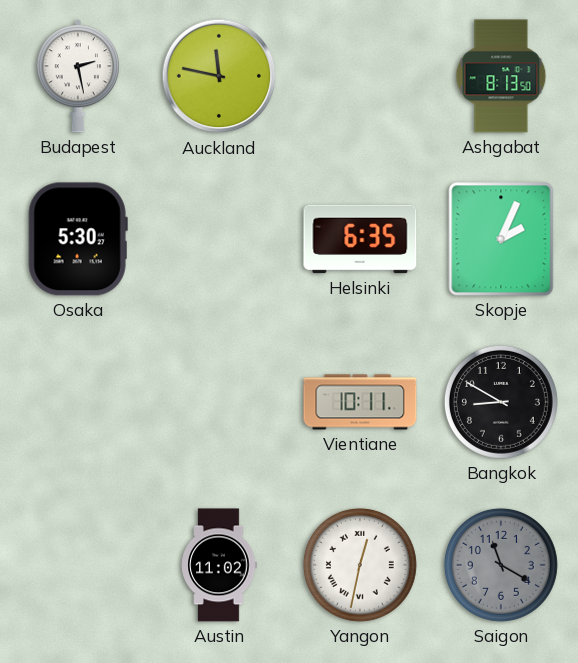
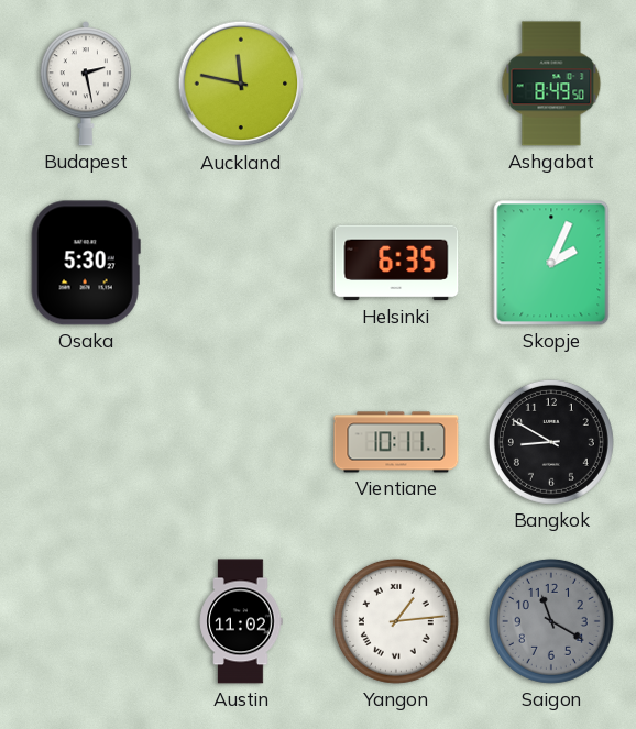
Ashgabat: 8:13 -> 8:49 (551, 84)
Yangon: 12:32 -> 1:14 (396, 621)
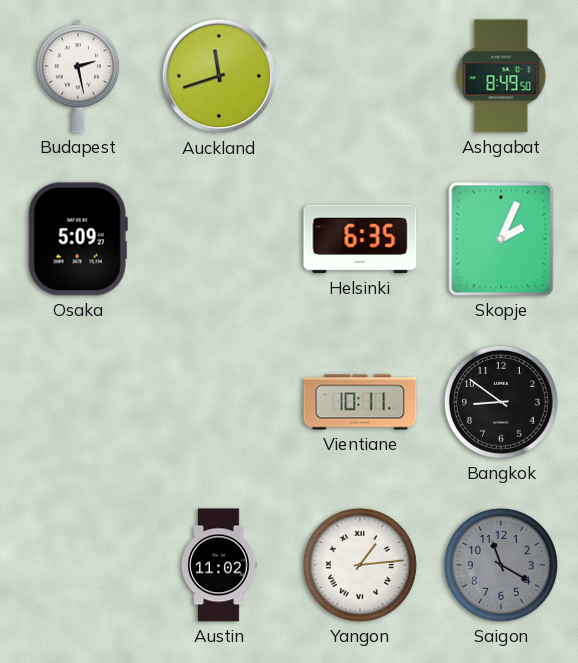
Auckland: 11:47 -> 11:42 (219, 76)
Osaka: 5:30 -> 5:09 (78, 239)
Bangkok: 8:50 -> 8:51 (501, 402)
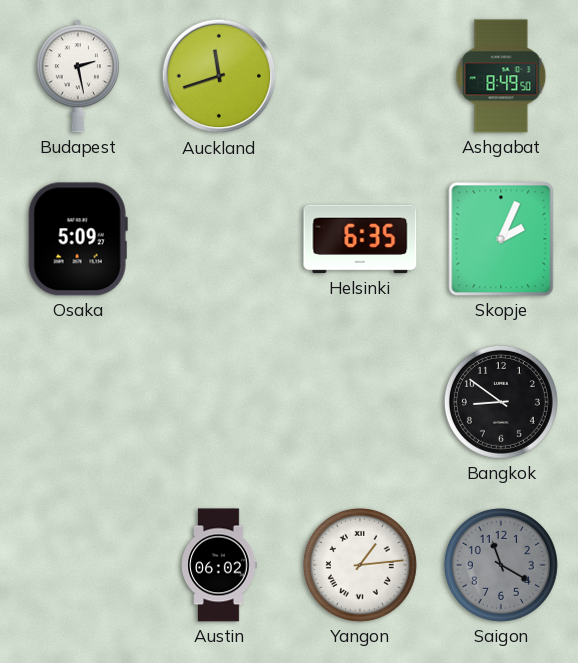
Vientiane: 10:11 -> none (360, 402)
Austin: 11:02 -> 06:02 (219, 565)
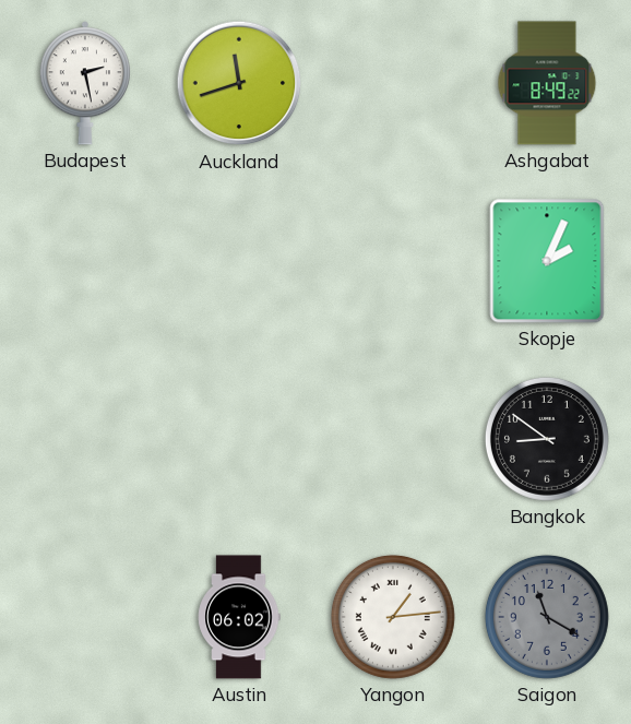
Ashgabat: 8:49:50 -> 8:49:22 (547, 83)
Osaka: 5:09 -> none (78, 239)
Helsinki: 6:35 -> none (360, 239)
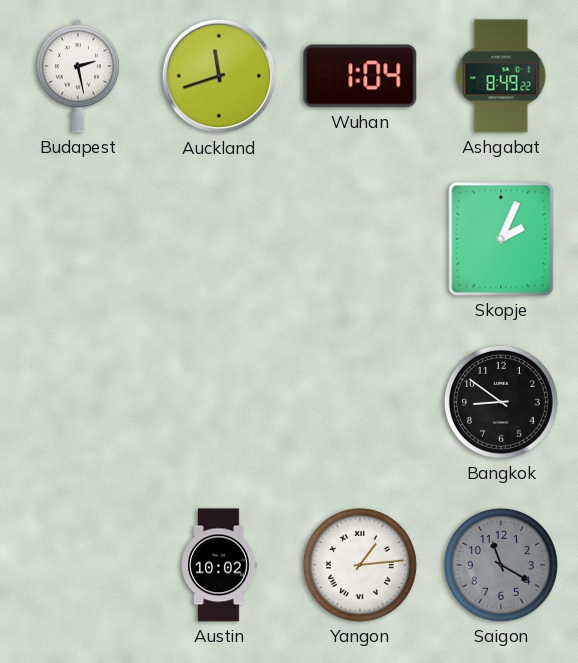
Wuhan: none -> 1:04 (360, 76)
Austin: 06:02 -> 10:02 (219, 565)
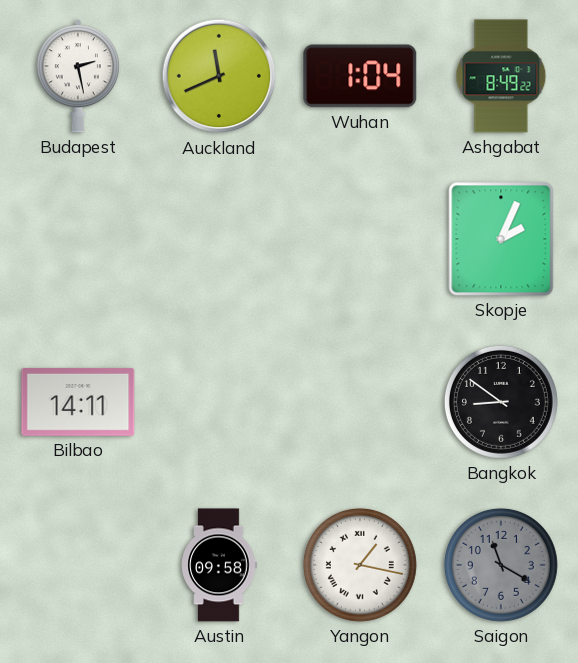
Auckland: 11:42 -> 11:41 (219, 76)
Bilbao: none -> 14:11 (78, 402)
Austin: 10:02 -> 09:58 (219, 565)
Yangon: 1:14 -> 1:17 (360, 565)
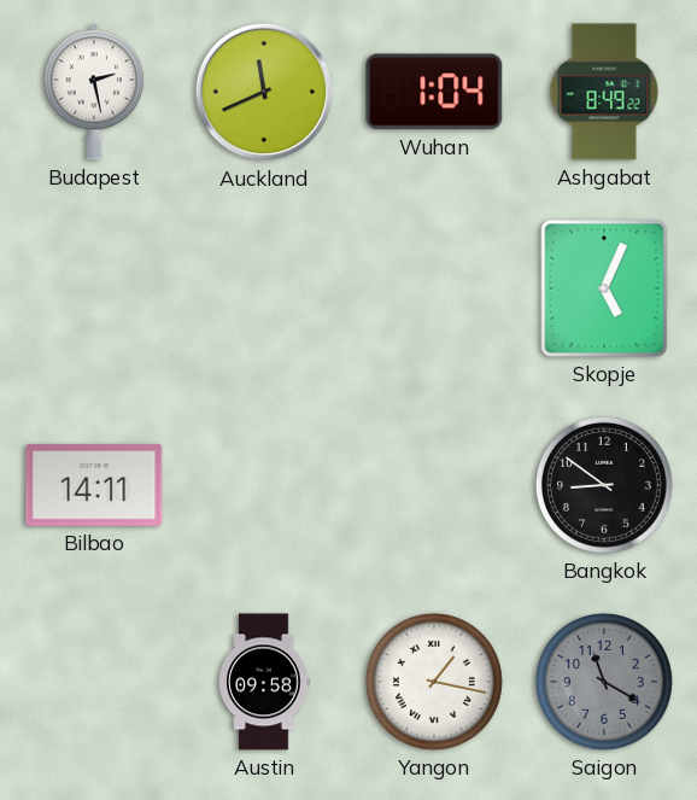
Skopje: 2:04 -> 5:04 (604, 288)
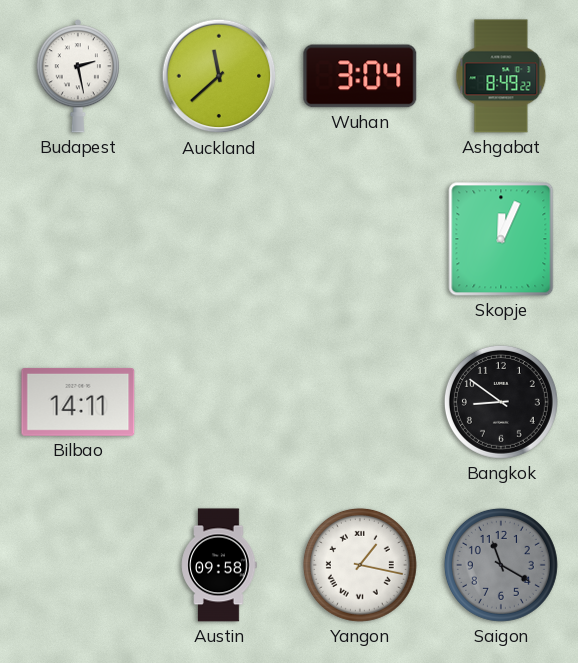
Auckland: 11:41 -> 11:38 (219, 76)
Wuhan: 1:04 -> 3:04 (360, 76)
Skopje: 5:04 -> 12:04 (501, 239)
